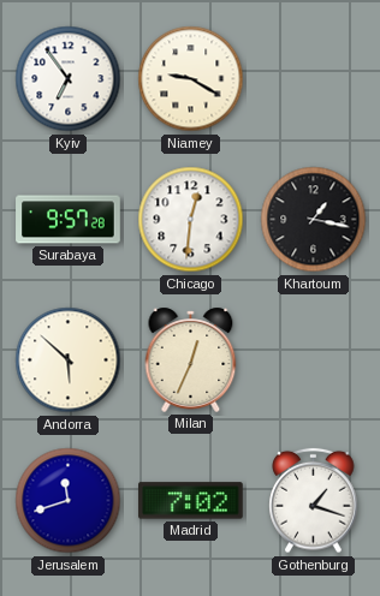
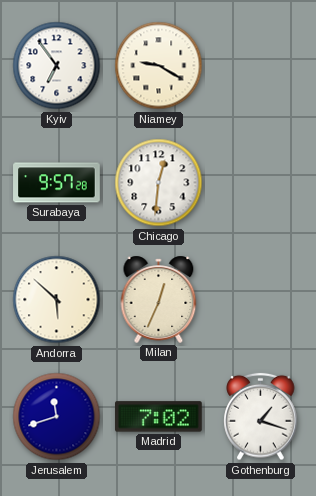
Khartoum: 1:17 -> none (314, 220)
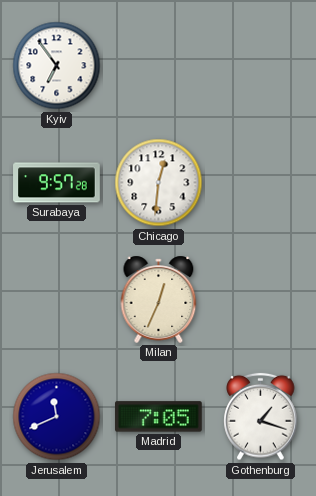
Niamey: 9:20 -> none (159, 66)
Andorra: 5:52 -> none (57, 300)
Jerusalem: 11:42 -> 11:41 (57, 417)
Madrid: 7:02 -> 7:05 (159, 417)
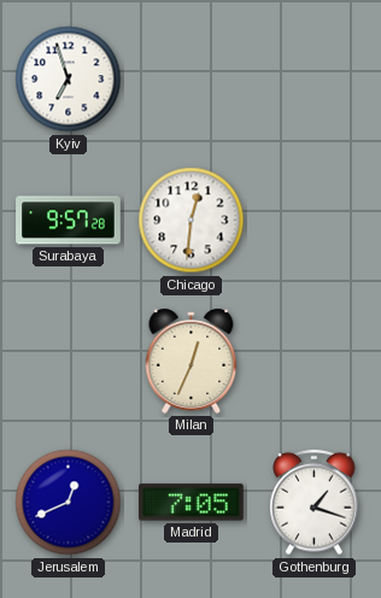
Kyiv: 6:54 -> 6:57 (69, 80)
Jerusalem: 11:41 -> 12:41 (69, 503)
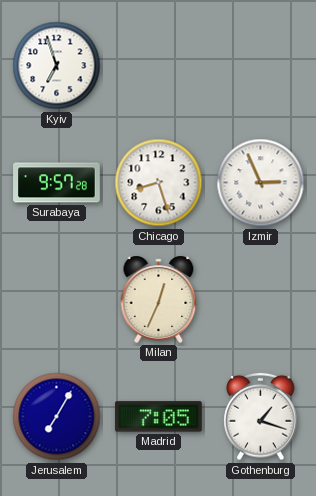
Chicago: 12:31 -> 8:27 (159, 183)
Izmir: none -> 2:56 (261, 183)
Jerusalem: 12:41 -> 7:05 (57, 417)
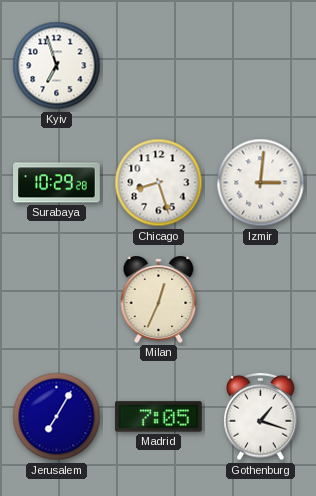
Surabaya: 9:57 -> 10:29 (57, 183)
Izmir: 2:56 -> 3:01 (261, 183)
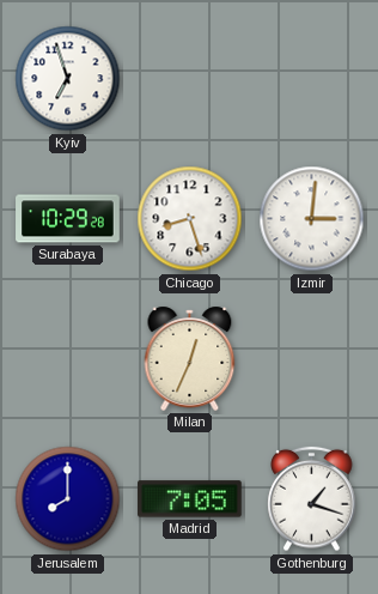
Jerusalem: 7:05 -> 8:00 (68, 499)
